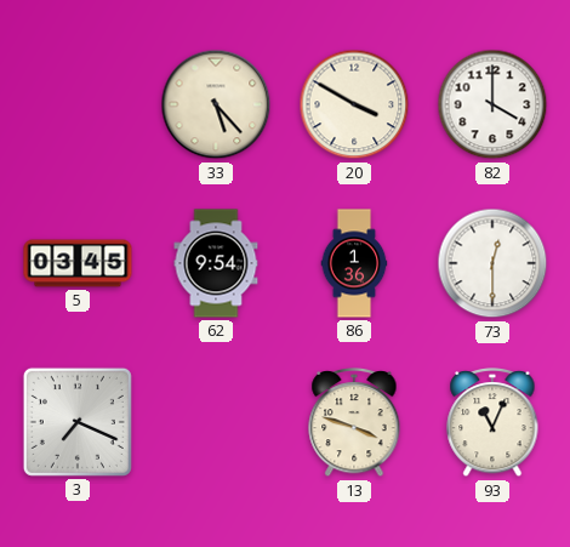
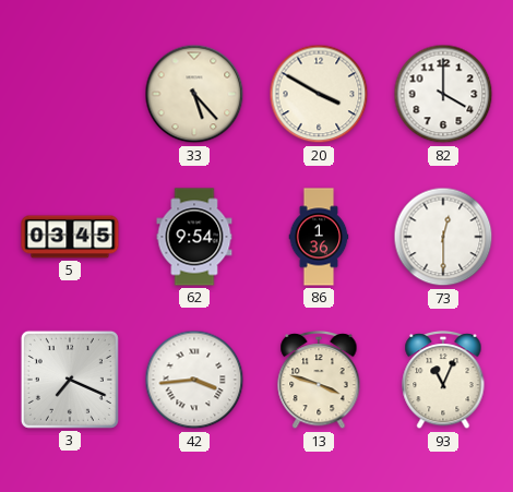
42: none -> 3:44 (194, 380)
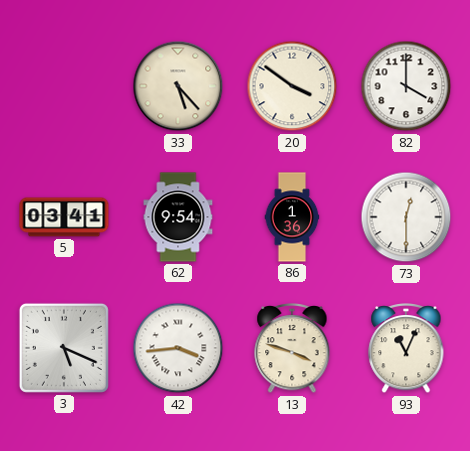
20: 3:50 -> 3:51 (292, 86)
5: 03:45 -> 03:41 (64, 217)
3: 7:19 -> 5:19 (64, 348)
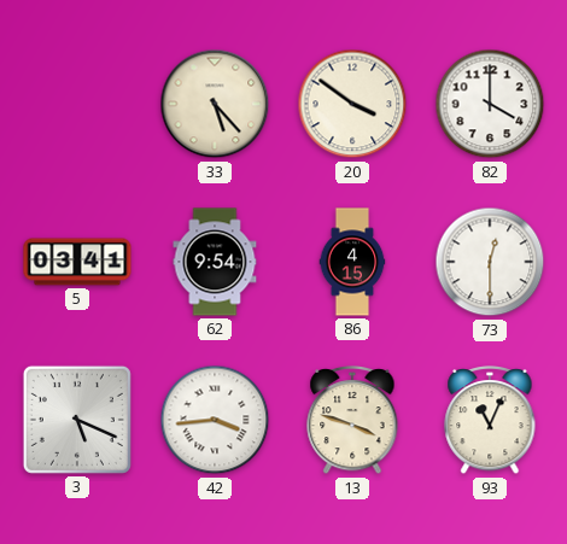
86: 1:36 -> 4:15 (352, 262)
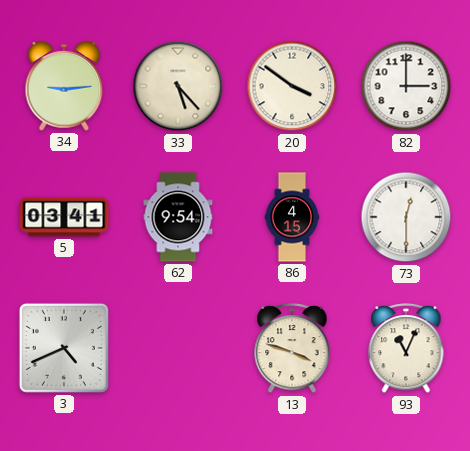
34: none -> 9:14 (64, 86)
82: 4:00 -> 3:00 (406, 86)
3: 5:19 -> 4:41 (64, 348)
42: 3:44 -> none (215, 420)
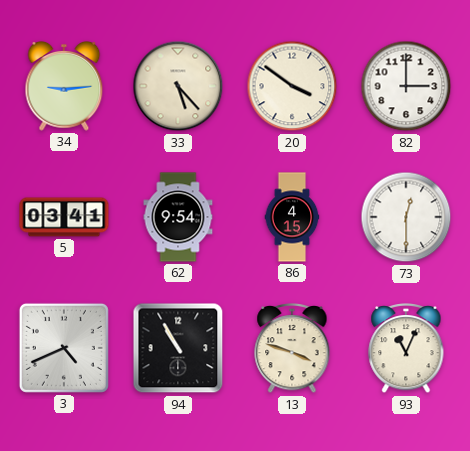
94: none -> 10:55 (178, 348)
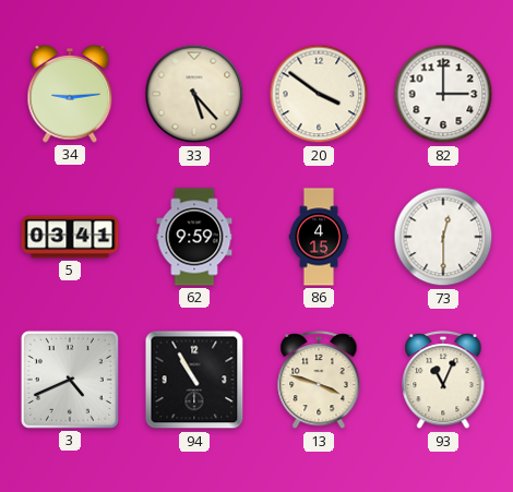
62: 9:54 -> 9:59 (194, 237)
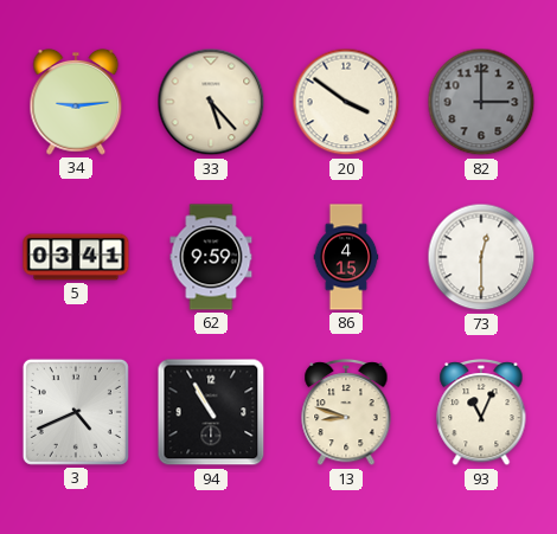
82 dial: white -> grey (481, 102)
13: 3:48 -> 8:48 (346, 412)
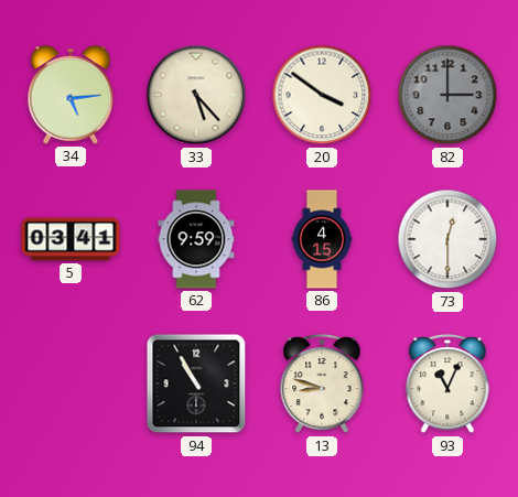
34: 9:14 -> 5:14 (71, 95)
3: 4:41 -> none (76, 412)
